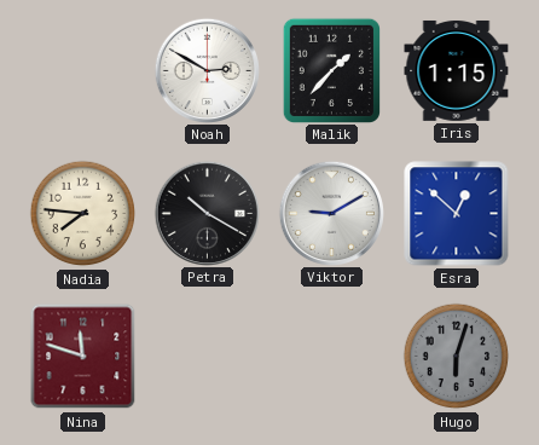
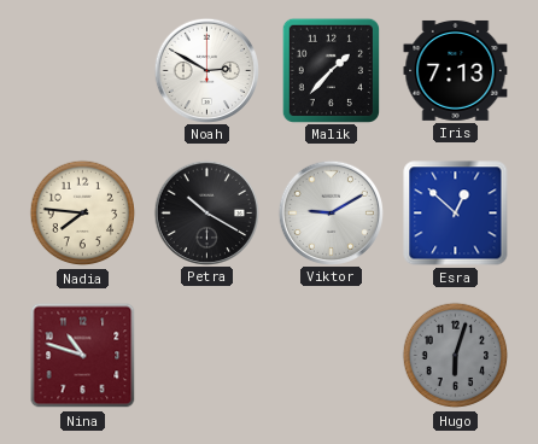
Iris: 1:15 -> 7:13 (456, 70)
Nina: 11:48 -> 10:48 (83, 356)
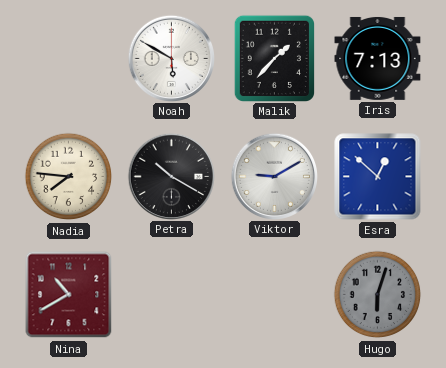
Noah: 2:50 -> 5:50 (171, 58)
Nina: 10:48 -> 10:40 (69, 295)
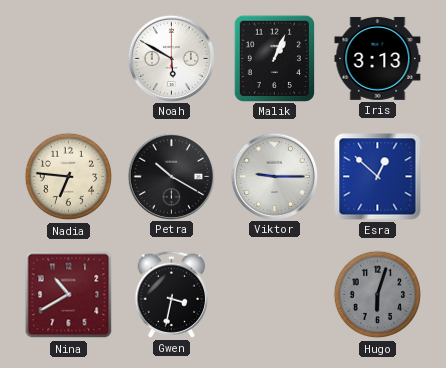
Malik: 1:37 -> 1:04 (274, 58)
Iris: 7:13 -> 3:13 (378, 58)
Nadia: 7:46 -> 6:46 (69, 177)
Viktor: 9:10 -> 9:15 (274, 176)
Gwen: none -> 3:32 (172, 294)
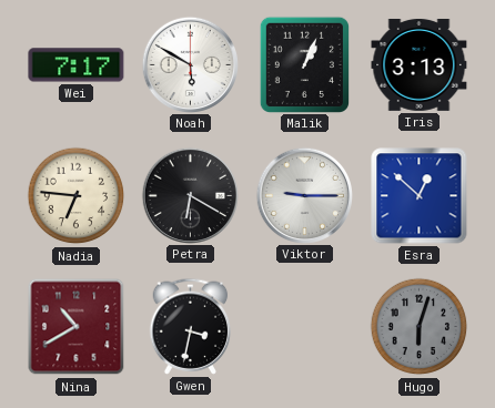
Wei: none -> 7:17 (77, 65)
Petra: 10:20 -> 6:20 (190, 195)
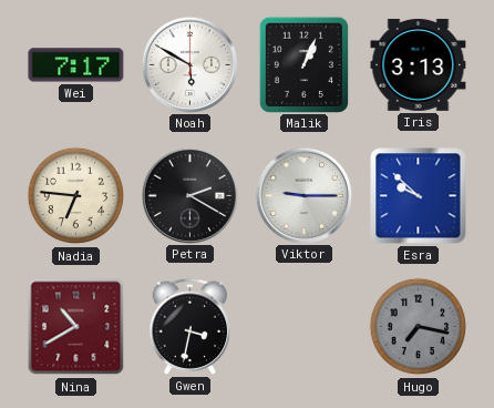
Petra: 6:20 -> 2:20 (189, 195)
Esra: 12:52 -> 9:52 (419, 196)
Hugo: 6:03 -> 7:17 (419, 327)
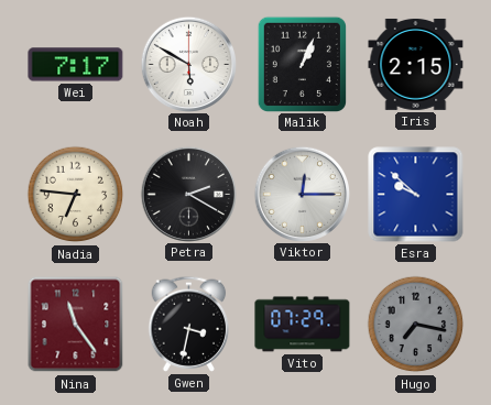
Iris: 3:13 -> 2:15 (416, 64)
Viktor: 9:15 -> 12:15 (302, 194)
Nina: 10:40 -> 11:24 (76, 325)
Vito: none -> 07:29 (303, 325)
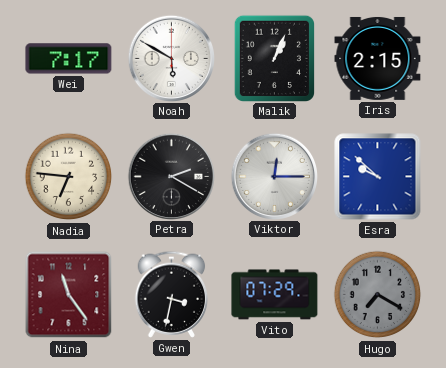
Hugo: 7:17 -> 7:20 (378, 295)
